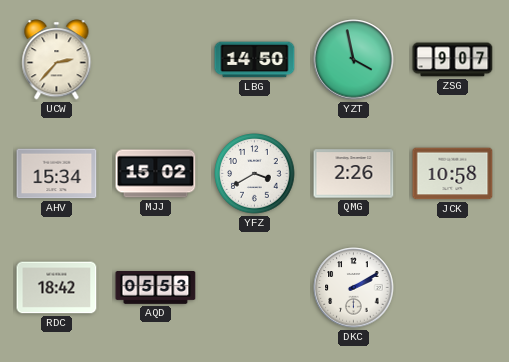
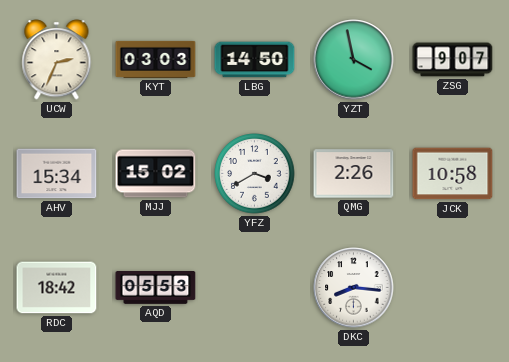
UCW: 2:37 -> 2:34 (57, 60)
KYT: none -> 03:03 (156, 59)
DKC: 2:10 -> 8:16 (354, 288)
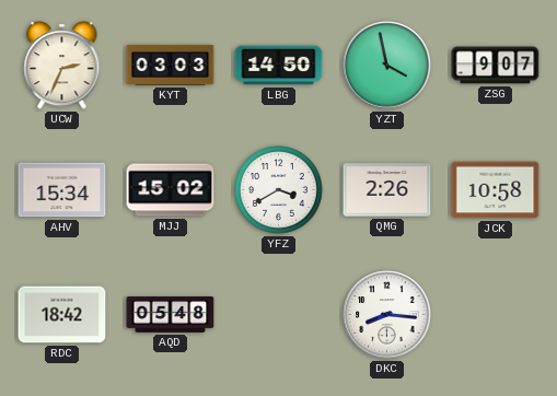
AQD: 05:53 -> 05:48 (171, 315)
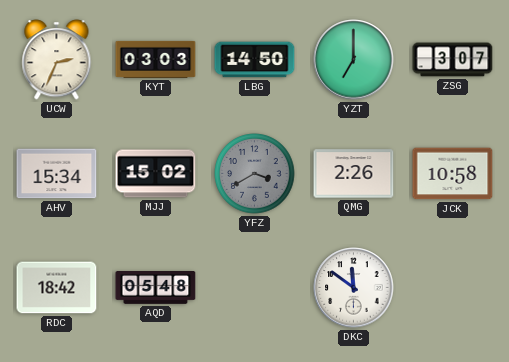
YZT: 3:58 -> 7:00 (354, 60)
ZSG: 9:07 -> 3:07 (453, 60)
YFZ dial: white -> grey (255, 174)
DKC: 8:16 -> 11:51 (354, 288)
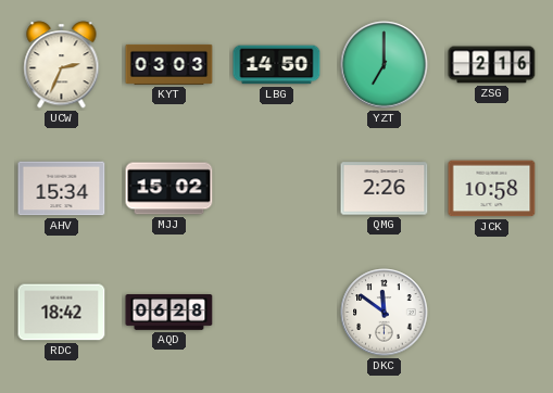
ZSG: 3:07 -> 2:16 (492, 65)
YFZ: 3:40 -> none (255, 174)
AQD: 05:48 -> 06:28 (169, 313)
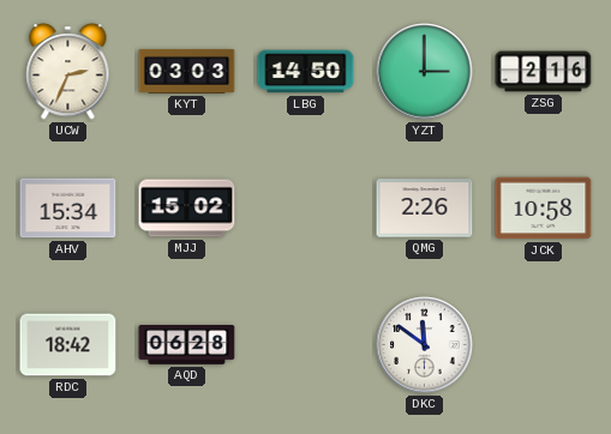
YZT: 7:00 -> 3:00 (425, 72)
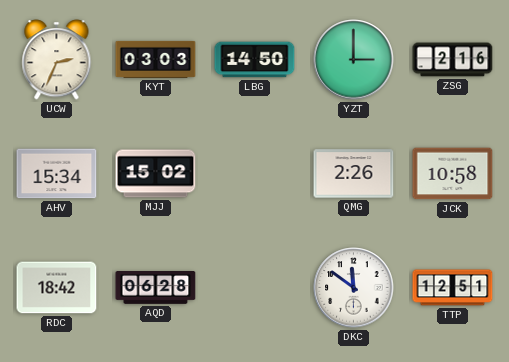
TTP: none -> 12:51 (453, 288)
